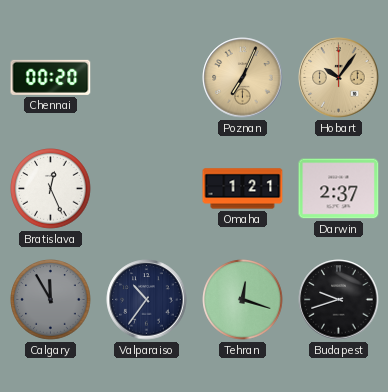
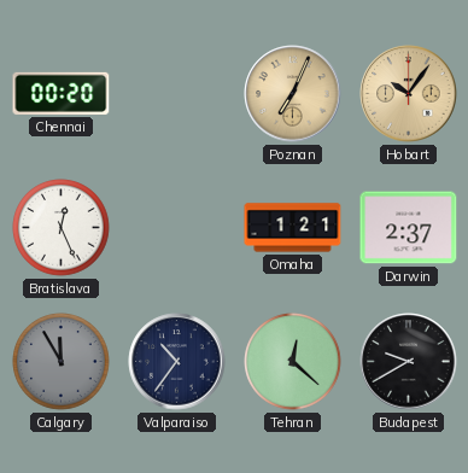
Tehran: 12:18 -> 12:22 (293, 362)
Budapest: 9:42 -> 9:40 (409, 362)
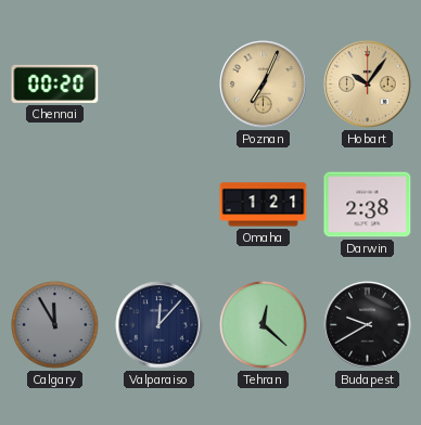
Bratislava: 12:26 -> none (62, 228)
Darwin: 2:37 -> 2:38 (368, 205)
Valparaiso: 10:36 -> 12:07 (160, 325)
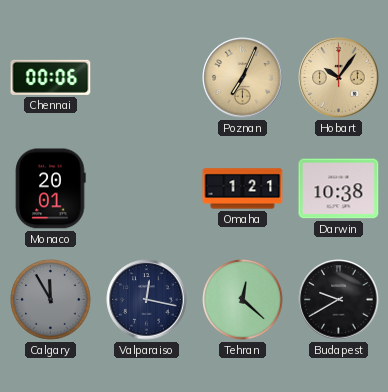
Chennai: 00:20 -> 00:06 (51, 77)
Monaco: none -> 20:01 (50, 189)
Darwin: 2:38 -> 10:38 (339, 189)
Valparaiso: 12:07 -> 12:17 (147, 300)
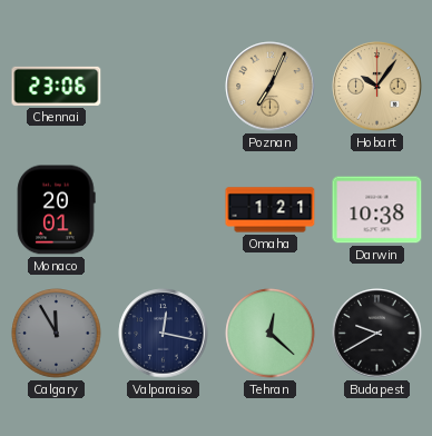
Chennai: 00:06 -> 23:06 (57, 86)
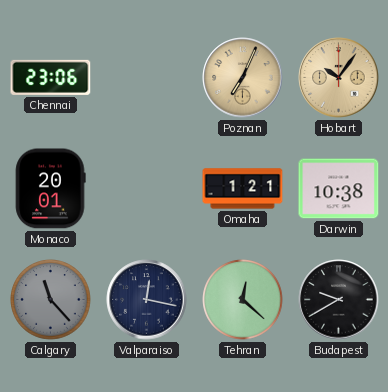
Calgary: 11:55 -> 11:23 (51, 300)
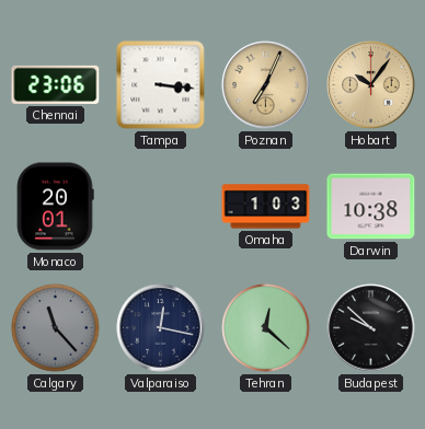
Tampa: none -> 3:16 (161, 85)
Omaha: 1:21 -> 1:03 (266, 207)
Budapest: 9:40 -> 9:52 (371, 328)
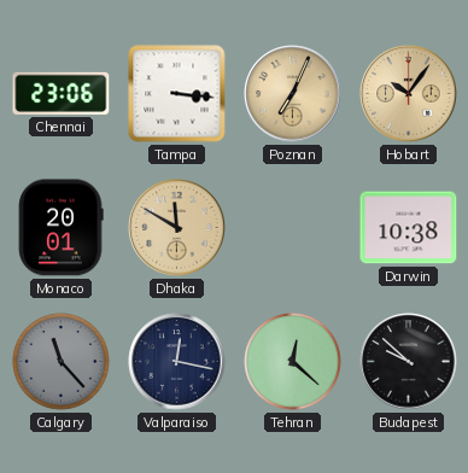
Dhaka: none -> 11:50 (177, 228)
Omaha: 1:03 -> none (266, 207)
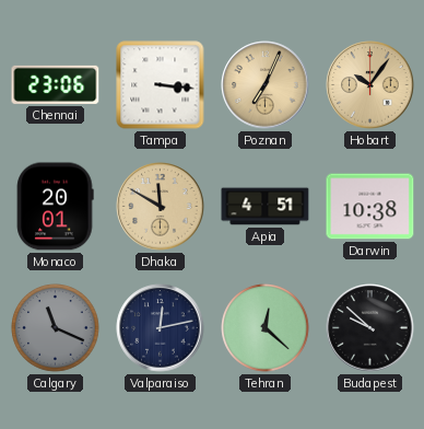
Apia: none -> 4:51 (266, 207)
Calgary: 11:23 -> 11:19 (56, 328)
Valparaiso: 12:17 -> 12:13 (161, 328)
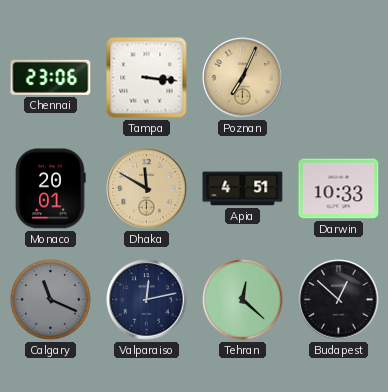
Hobart: 10:06 -> none (370, 85)
Darwin: 10:38 -> 10:33 (339, 189)
Budapest: 9:52 -> 12:52 (339, 300)
